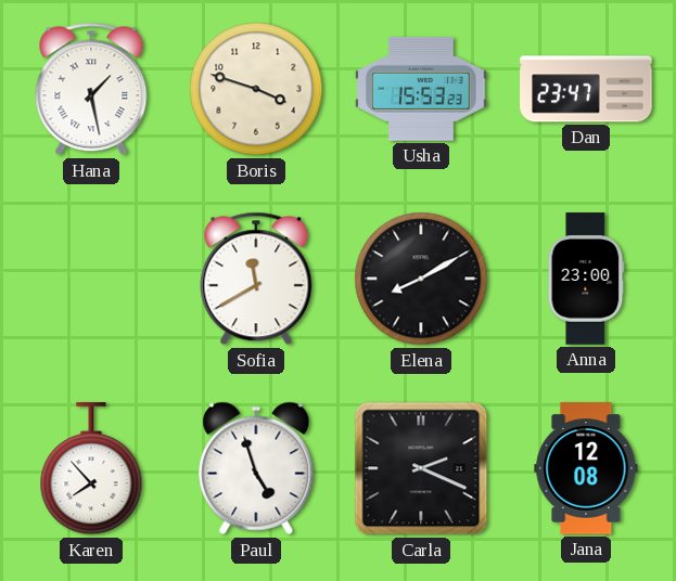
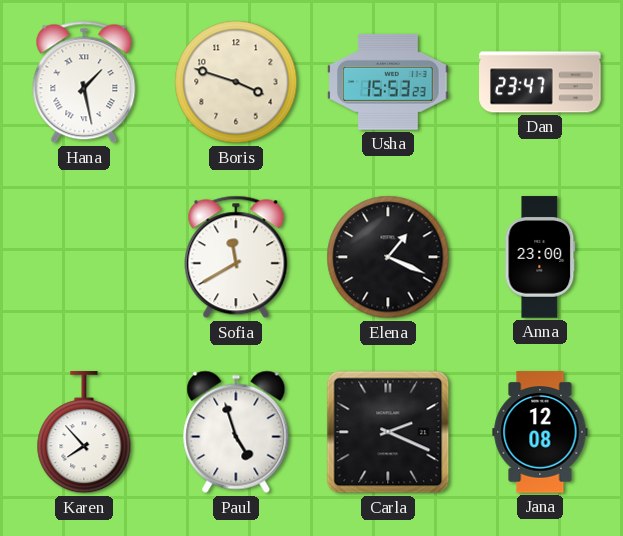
Elena: 8:10 -> 1:19 (388, 257)
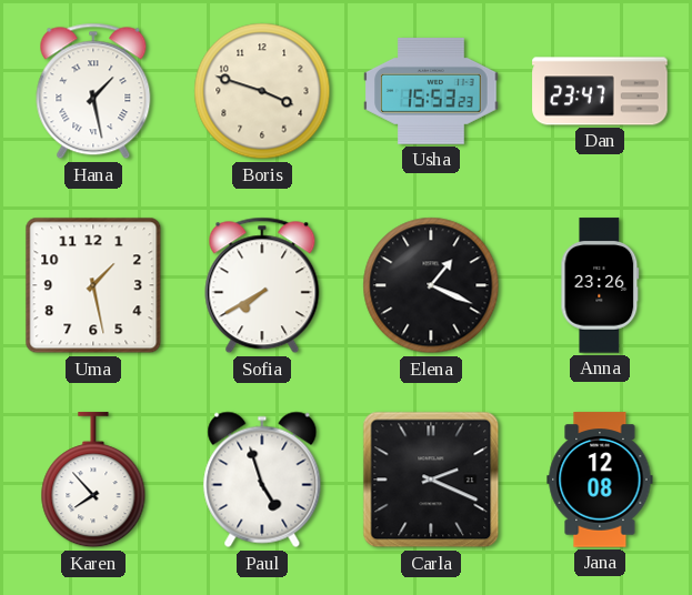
Uma: none -> 1:28 (93, 285)
Sofia: 11:40 -> 7:40 (262, 285)
Anna: 23:00 -> 23:26 (600, 285)
